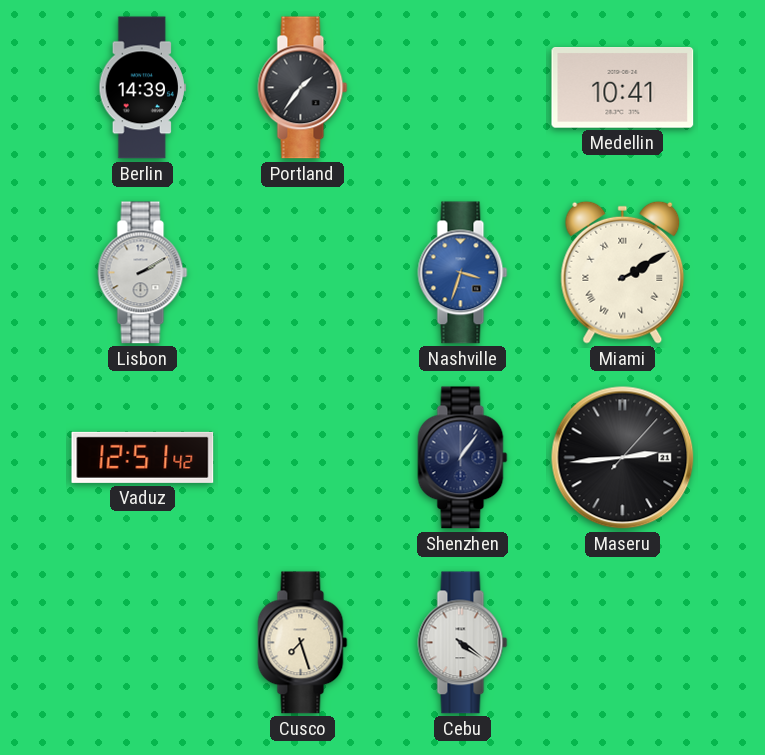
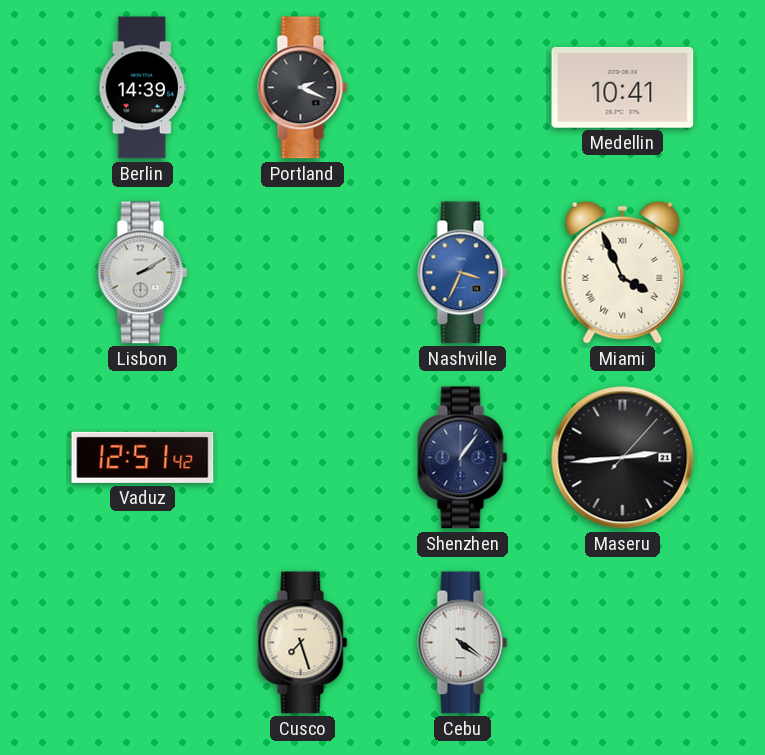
Portland: 1:36 -> 2:19 (303, 88)
Nashville: 3:33 -> 3:34 (463, 273)
Miami: 2:10 -> 3:56 (623, 272)
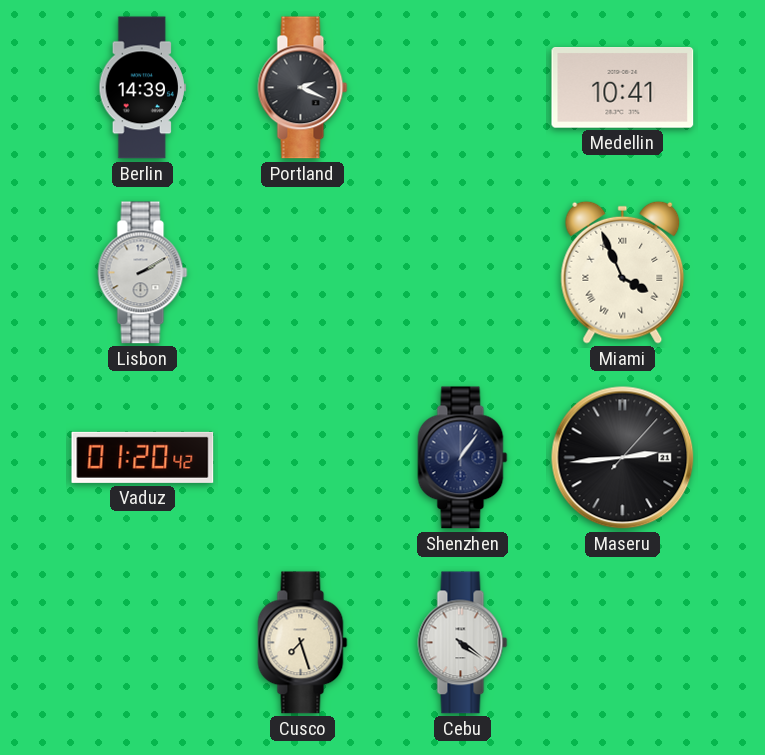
Nashville: 3:34 -> none (463, 273)
Vaduz: 12:51 -> 01:20 (143, 457)
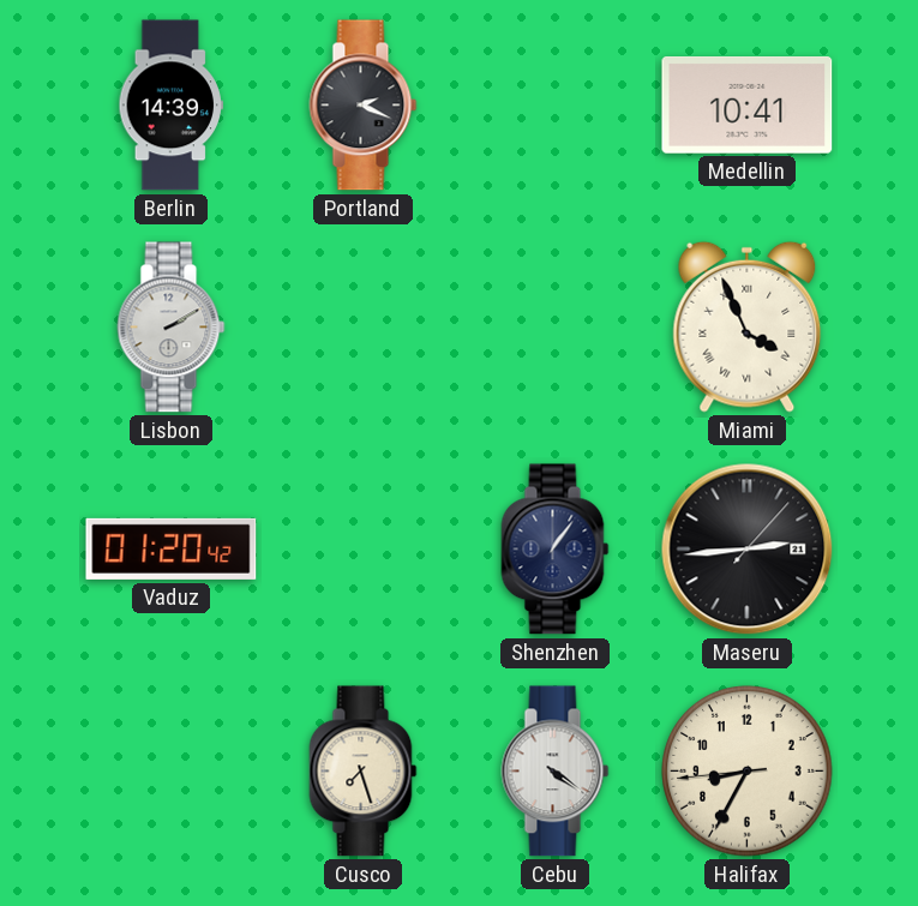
Halifax: none -> 8:34 (748, 772)
